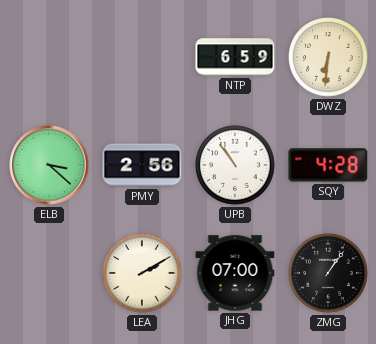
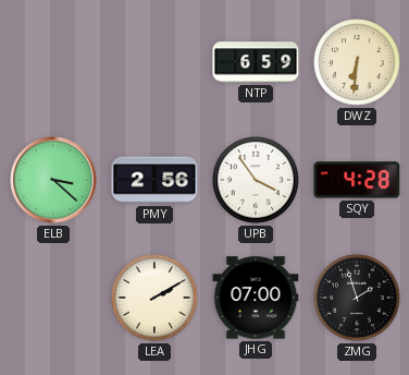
UPB: 10:54 -> 3:54 (256, 180)
ZMG: 1:06 -> 1:57 (357, 298)
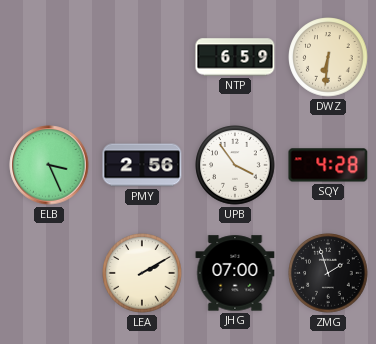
ELB: 3:22 -> 3:26 (49, 165)
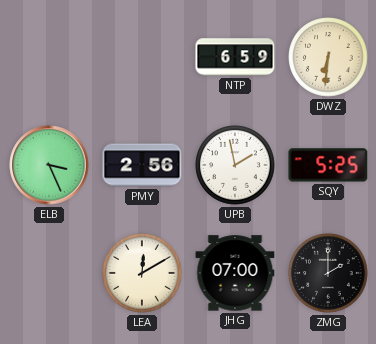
UPB: 3:54 -> 1:58 (235, 165)
SQY: 4:28 -> 5:25 (328, 165)
LEA: 2:10 -> 12:10 (142, 273)
ZMG: 1:57 -> 2:00 (328, 273)
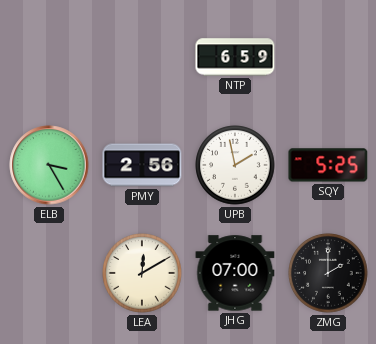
DWZ: 6:31 -> none (328, 57)
ELB: 3:26 -> 3:25 (49, 165)
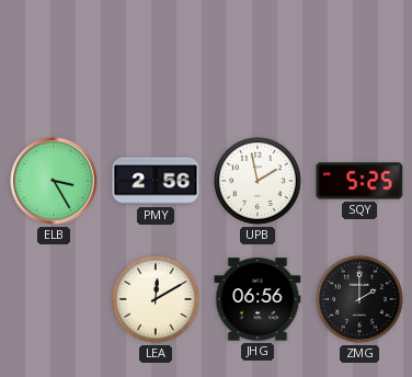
NTP: 6:59 -> none (235, 57)
JHG: 07:00 -> 06:56 (257, 299)
